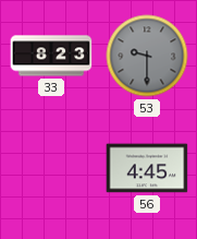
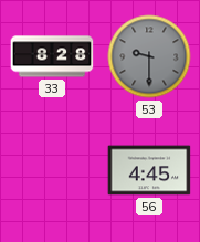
33: 8:23 -> 8:28 (52, 56)
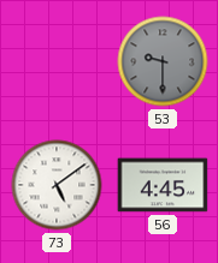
33: 8:28 -> none (52, 56)
73: none -> 5:09 (57, 185)
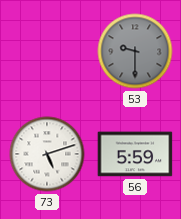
73: 5:09 -> 5:12 (47, 154)
56: 4:45 -> 5:59 (135, 154)
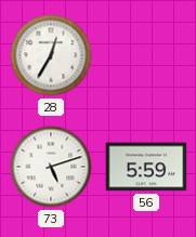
28: none -> 12:35 (51, 55)
53: 9:30 -> none (135, 51)
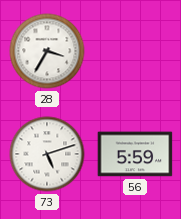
28: 12:35 -> 3:35 (47, 51)
